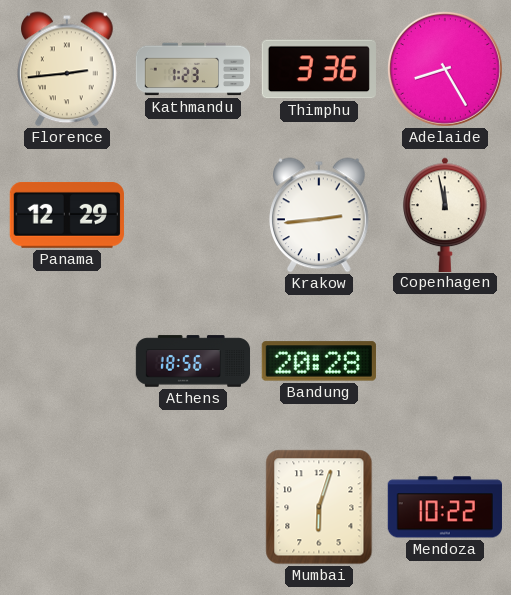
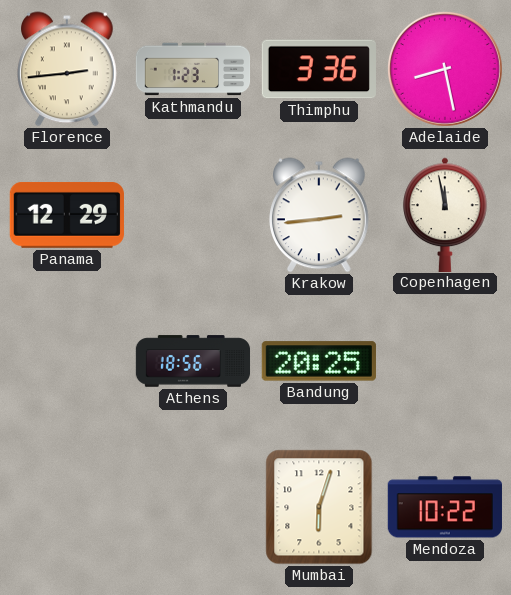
Adelaide: 8:25 -> 8:28 (445, 69)
Bandung: 20:28 -> 20:25 (319, 361)
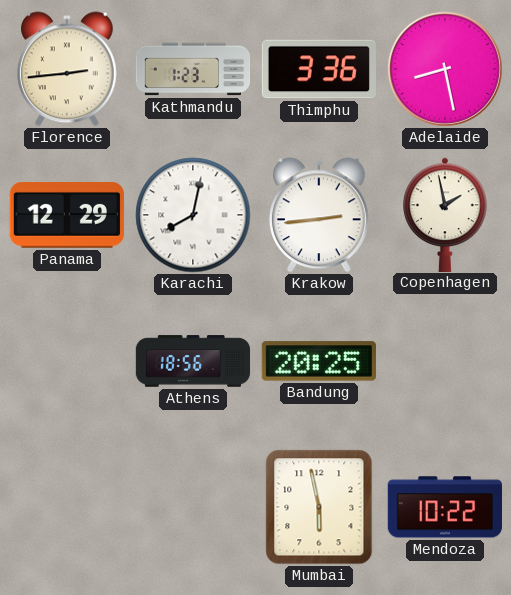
Karachi: none -> 8:02 (193, 215)
Copenhagen: 11:58 -> 1:58 (445, 214)
Mumbai: 6:03 -> 5:58 (319, 507)
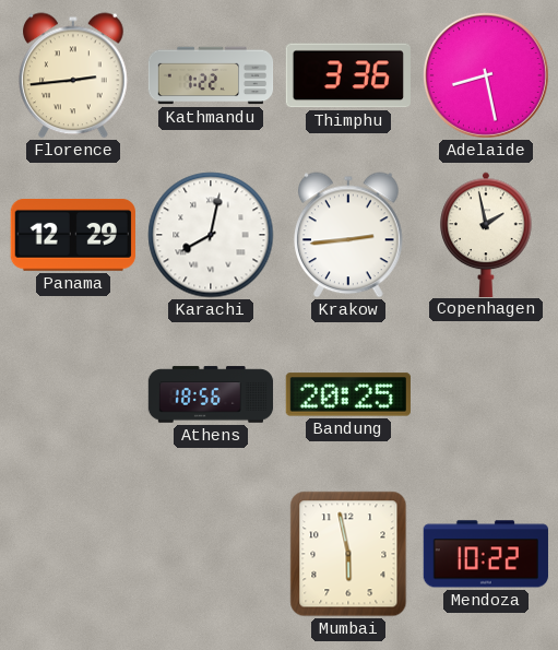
Kathmandu: 1:23 -> 1:22 (211, 75)
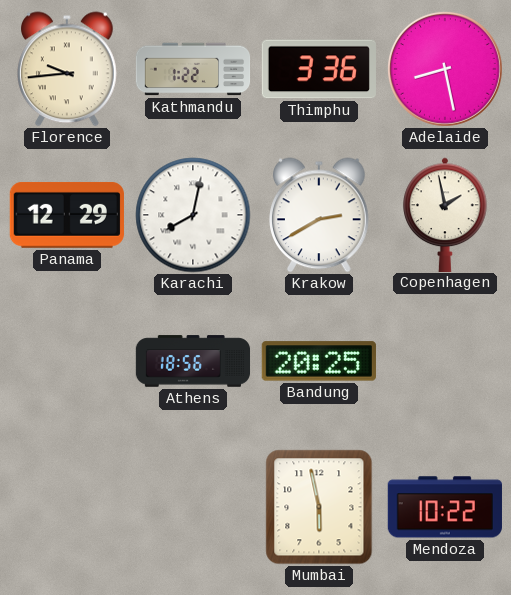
Florence: 2:44 -> 9:44 (68, 69)
Krakow: 2:44 -> 2:40 (320, 215)
